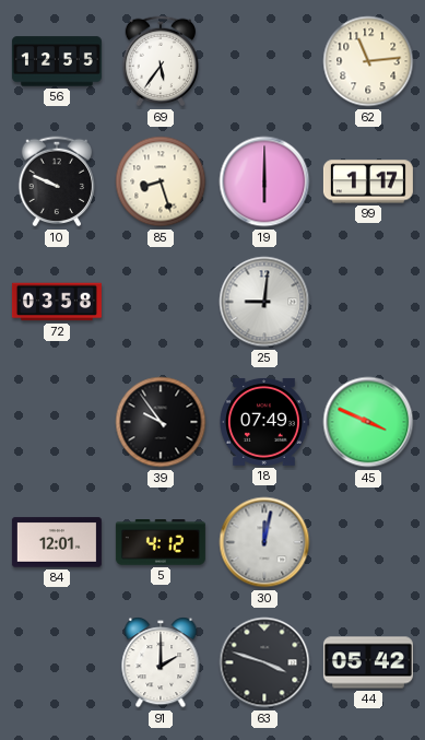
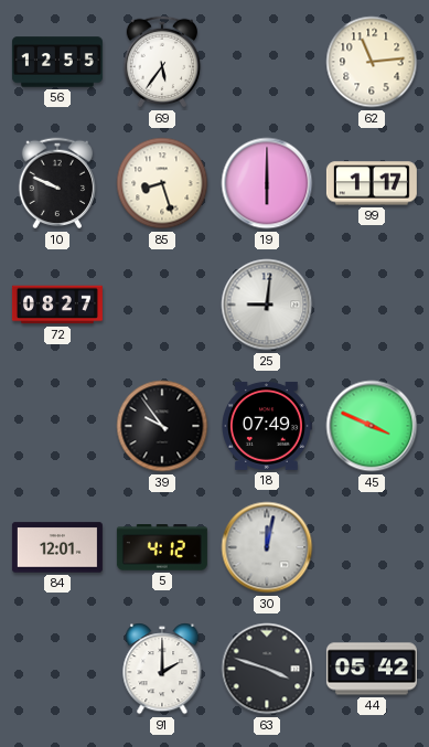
72: 03:58 -> 08:27 (57, 305)
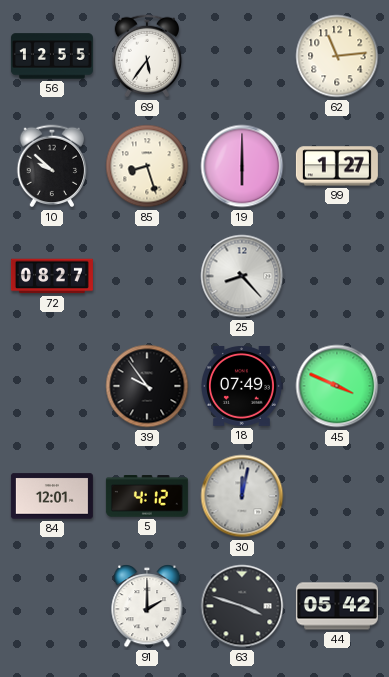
10: 9:49 -> 9:52 (52, 166)
99: 1:17 -> 1:27 (337, 166)
25: 9:01 -> 8:23 (242, 276)
